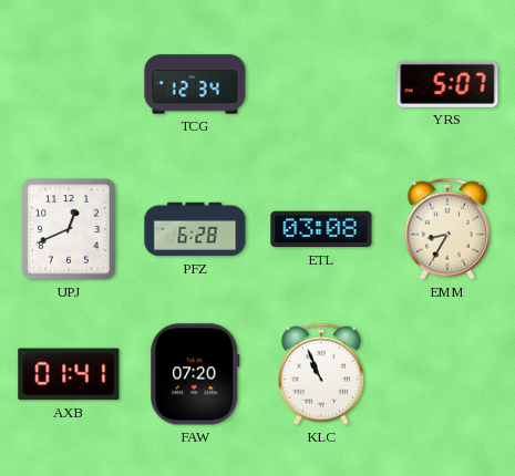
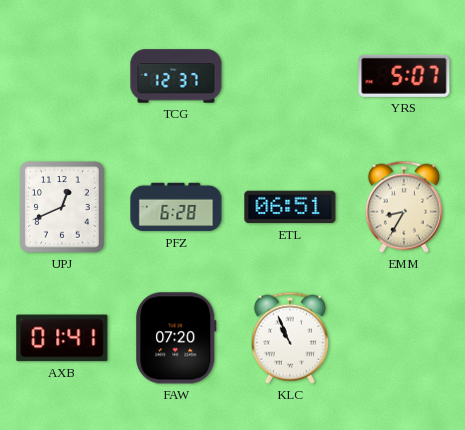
TCG: 12:34 -> 12:37 (176, 76)
ETL: 03:08 -> 06:51 (290, 207)
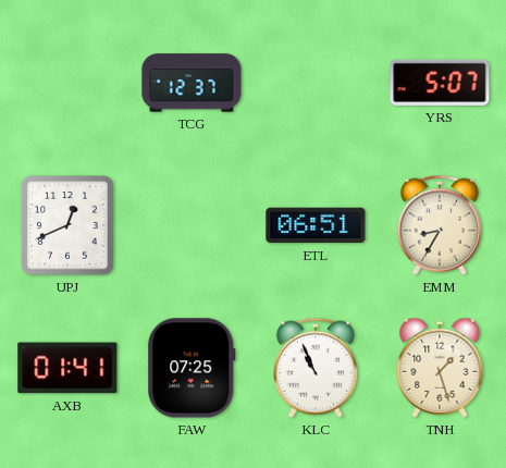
PFZ: 6:28 -> none (176, 207)
FAW: 07:20 -> 07:25 (192, 368)
TNH: none -> 1:27 (440, 368)
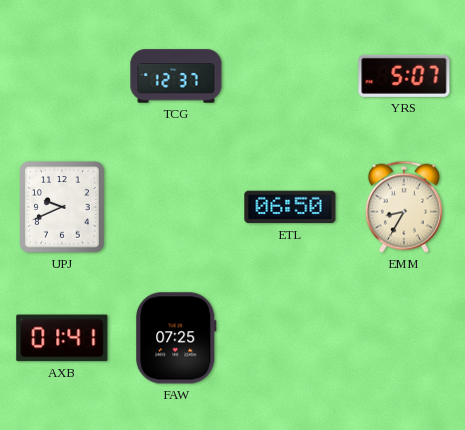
UPJ: 12:41 -> 9:41 (62, 207)
ETL: 06:51 -> 06:50 (290, 207)
KLC: 10:56 -> none (316, 368)
TNH: 1:27 -> none (440, 368)
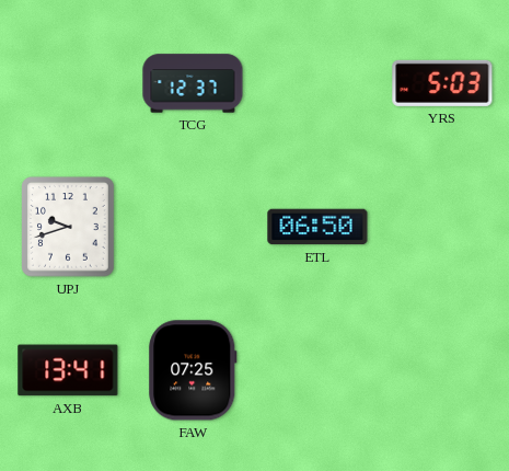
YRS: 5:07 -> 5:03 (442, 83)
UPJ: 9:41 -> 9:42 (68, 227)
EMM: 8:35 -> none (404, 207)
AXB: 01:41 -> 13:41 (68, 370)
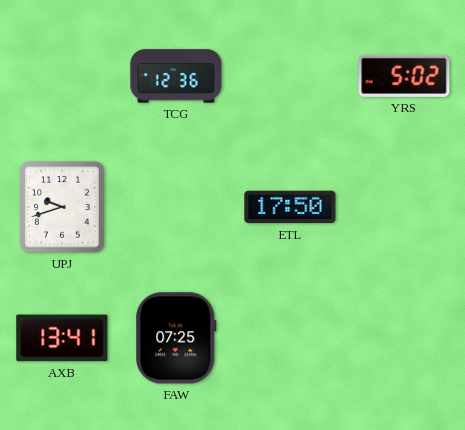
TCG: 12:37 -> 12:36 (176, 76)
YRS: 5:03 -> 5:02 (404, 76)
ETL: 06:50 -> 17:50 (290, 207)
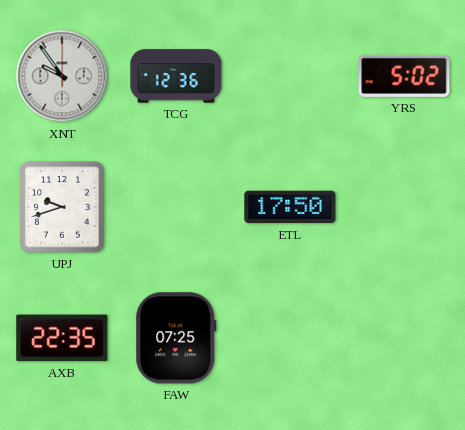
XNT: none -> 9:54 (62, 76)
AXB: 13:41 -> 22:35 (62, 338)
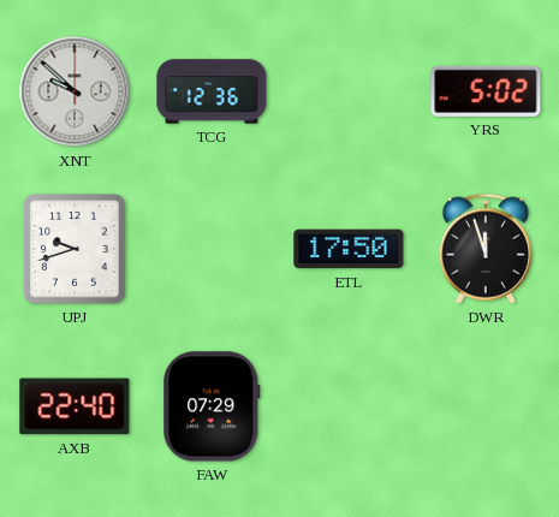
XNT: 9:54 -> 9:52 (75, 91)
DWR: none -> 11:57 (486, 249)
AXB: 22:35 -> 22:40 (75, 406)
FAW: 07:25 -> 07:29 (212, 406)
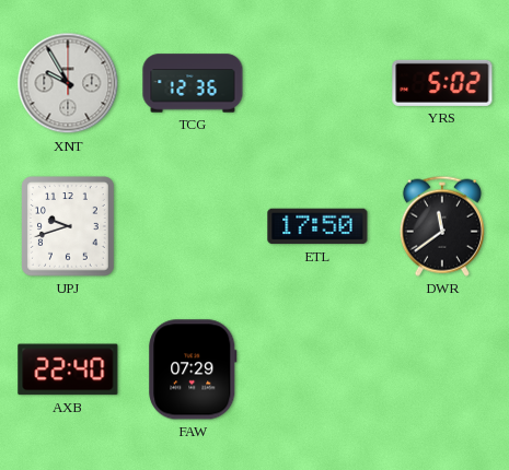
XNT: 9:52 -> 9:55 (68, 83)
DWR: 11:57 -> 11:39 (442, 226)
